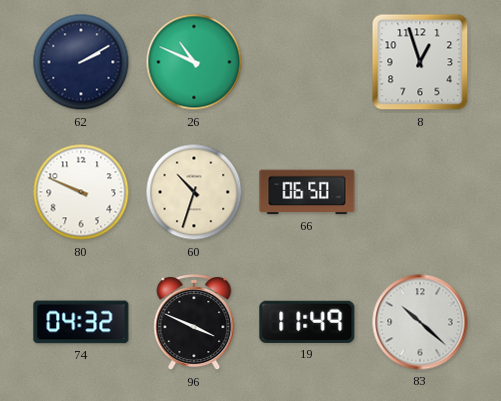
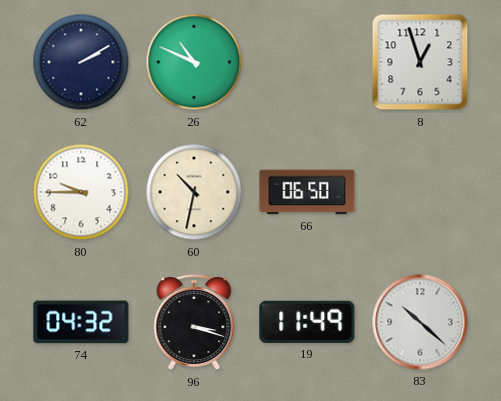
80: 9:49 -> 9:45 (81, 192)
60: 10:33 -> 10:32 (194, 192)
96: 3:49 -> 3:18 (194, 323)
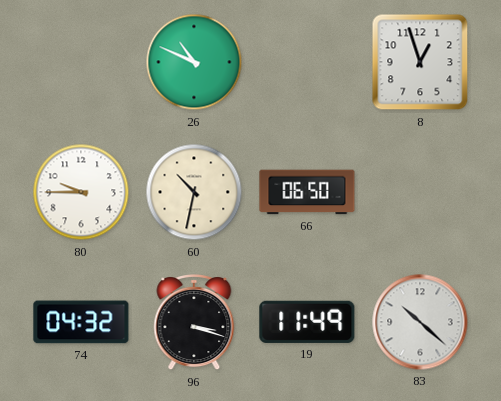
62: 2:10 -> none (81, 62)
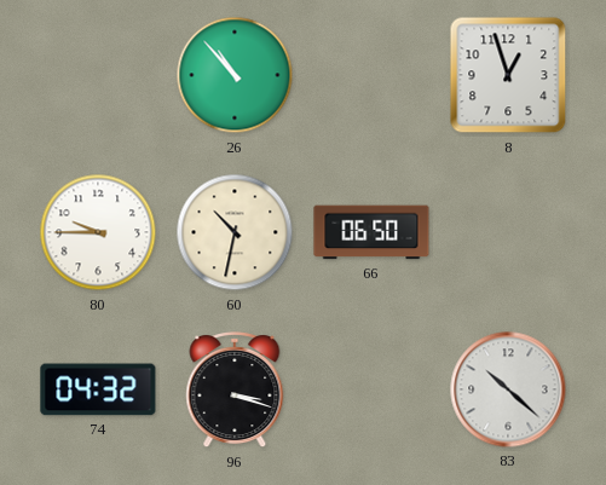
26: 10:49 -> 10:53 (235, 75)
19: 11:49 -> none (307, 322)
